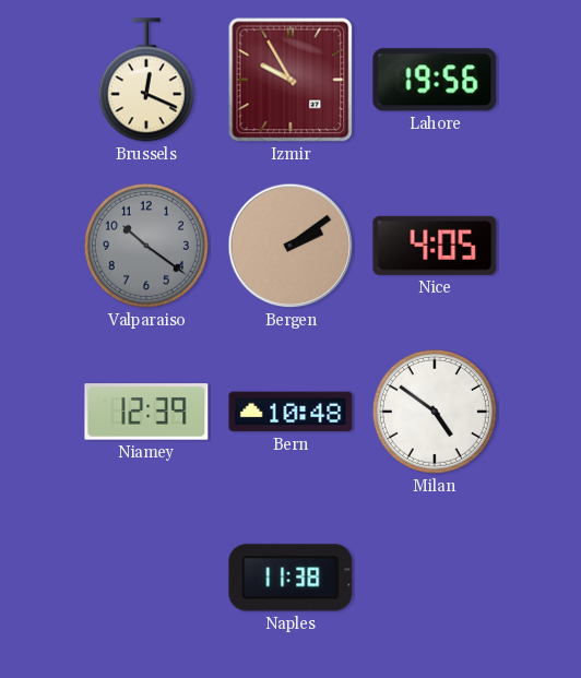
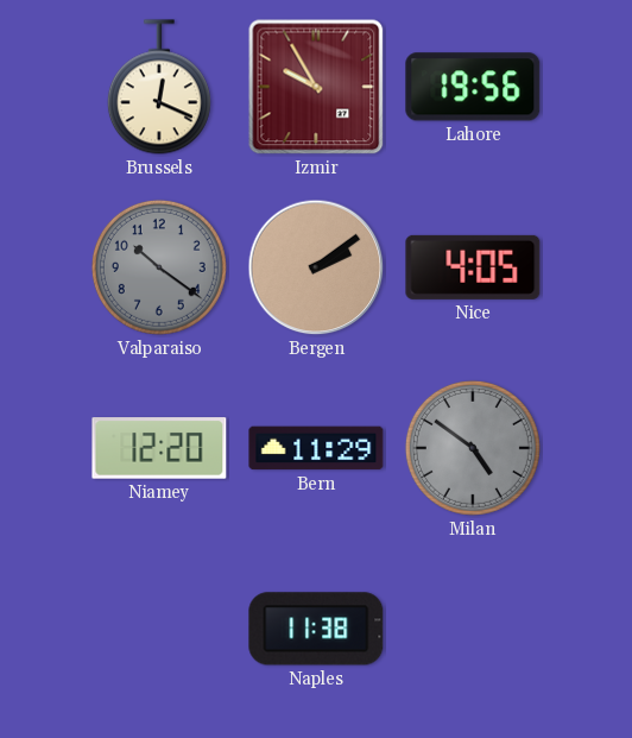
Niamey: 12:39 -> 12:20 (159, 448)
Bern: 10:48 -> 11:29 (316, 448)
Milan dial: white -> grey (473, 448)
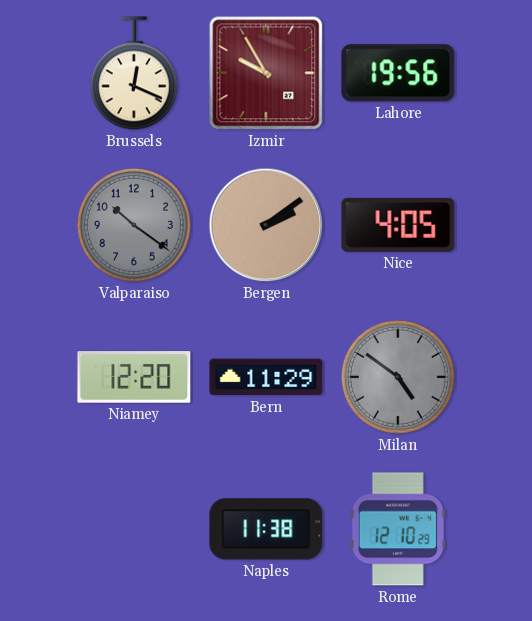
Rome: none -> 12:10 (398, 529)
